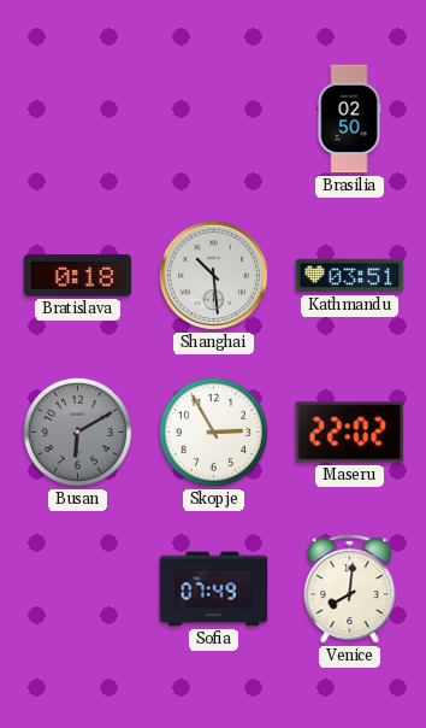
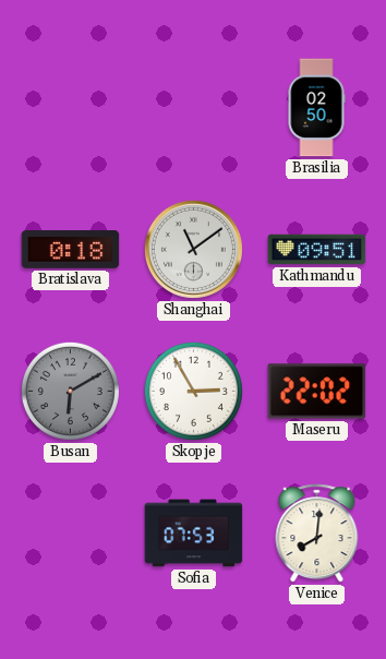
Shanghai: 10:29 -> 11:09 (193, 249)
Kathmandu: 03:51 -> 09:51 (317, 250)
Sofia: 07:49 -> 07:53 (194, 534)
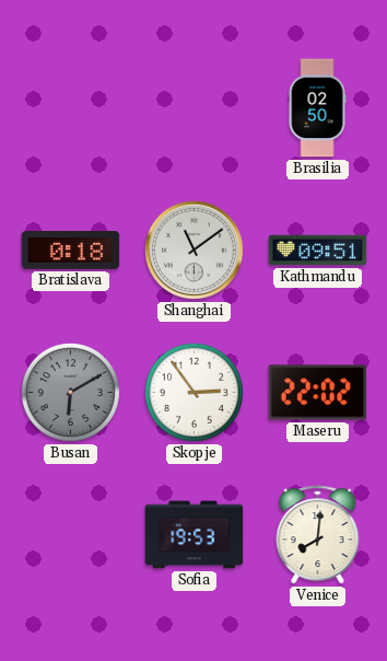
Skopje: 2:55 -> 2:54 (193, 392)
Sofia: 07:53 -> 19:53 (195, 535)
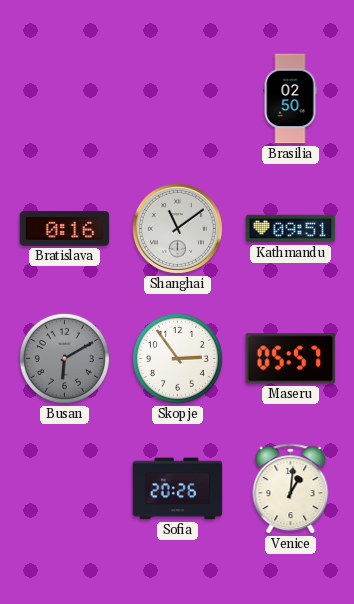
Bratislava: 0:18 -> 0:16 (65, 229)
Maseru: 22:02 -> 05:57 (291, 359)
Sofia: 19:53 -> 20:26 (178, 489)
Venice: 8:01 -> 1:01 (291, 489)
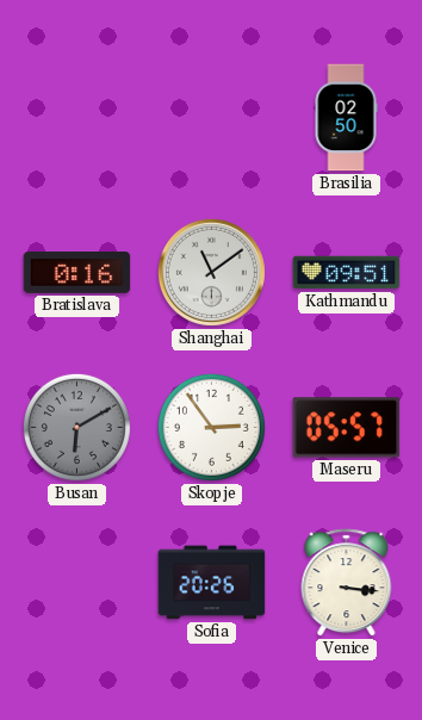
Venice: 1:01 -> 3:16 (347, 583)
